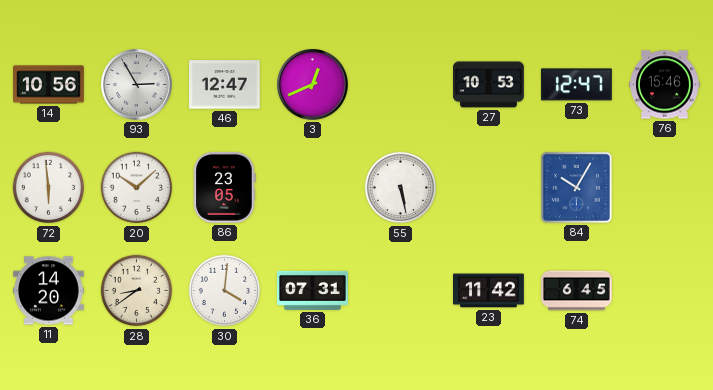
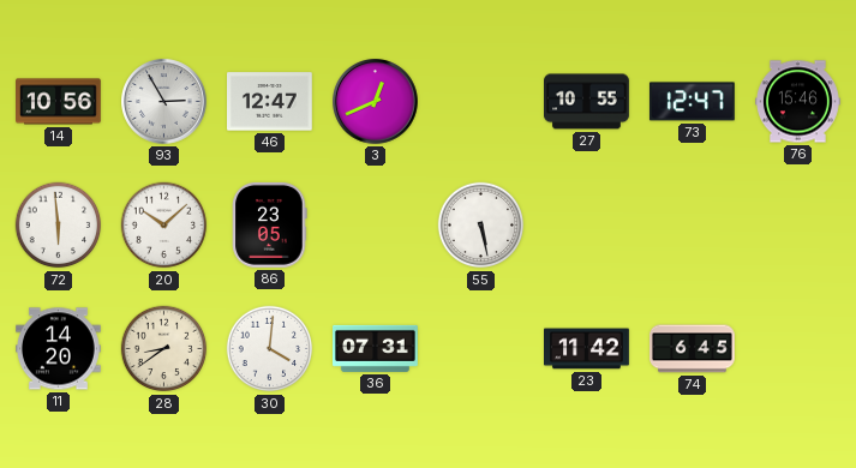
27: 10:53 -> 10:55 (587, 102)
84: 10:05 -> none (576, 187)
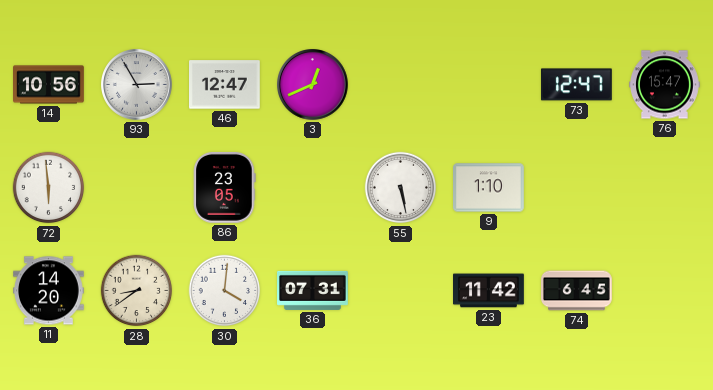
27: 10:55 -> none (587, 102)
76: 15:46 -> 15:47 (665, 85)
20: 10:08 -> none (164, 226)
9: none -> 1:10 (489, 188)
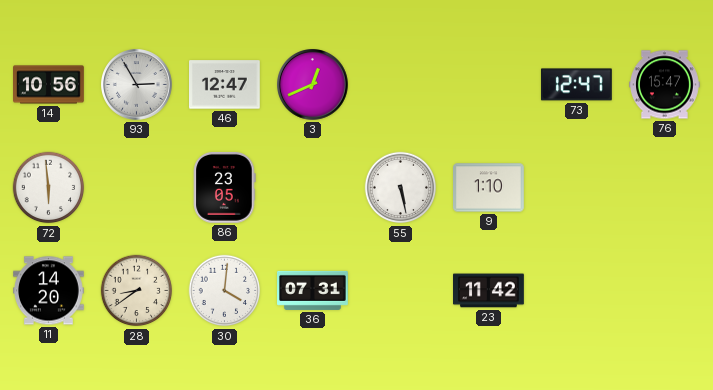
74: 6:45 -> none (577, 291)
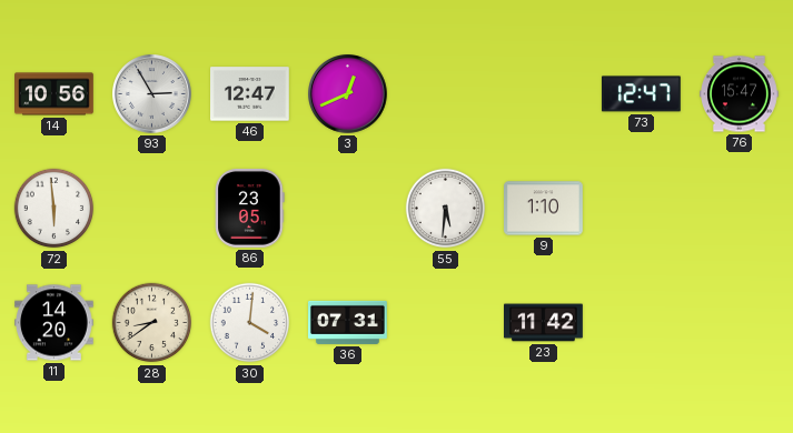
55: 5:28 -> 5:31 (446, 209)
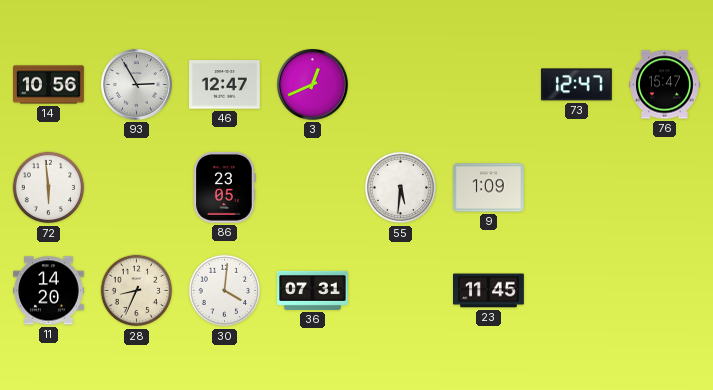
9: 1:10 -> 1:09 (489, 188)
28: 8:39 -> 8:34 (137, 291)
23: 11:42 -> 11:45 (489, 291)
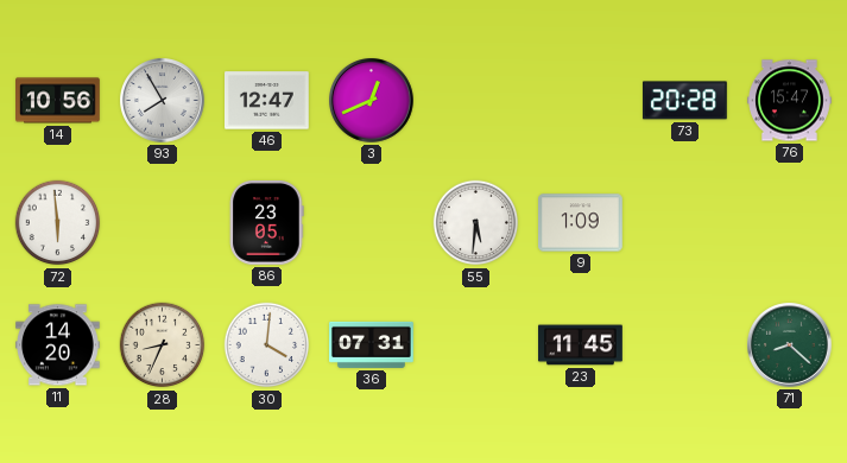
93: 2:55 -> 7:55 (163, 101)
73: 12:47 -> 20:28 (684, 101)
71: none -> 8:22 (790, 345)
